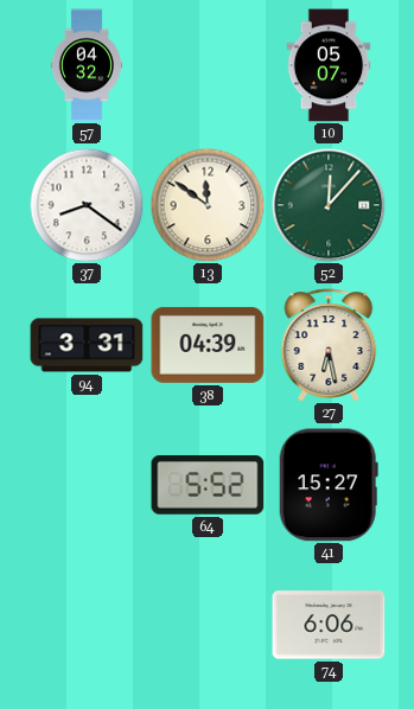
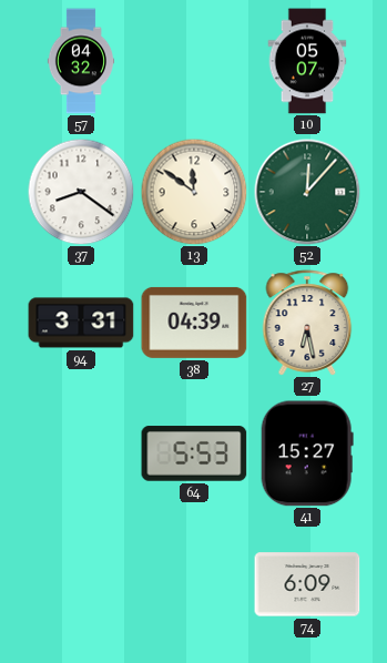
64: 5:52 -> 5:53 (194, 453)
74: 6:06 -> 6:09 (307, 584)
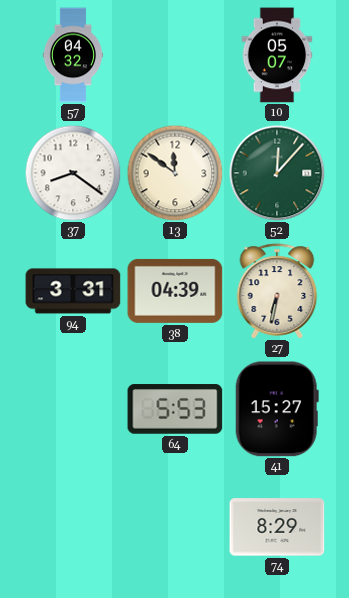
27: 6:28 -> 6:32 (277, 291)
74: 6:09 -> 8:29 (277, 527)
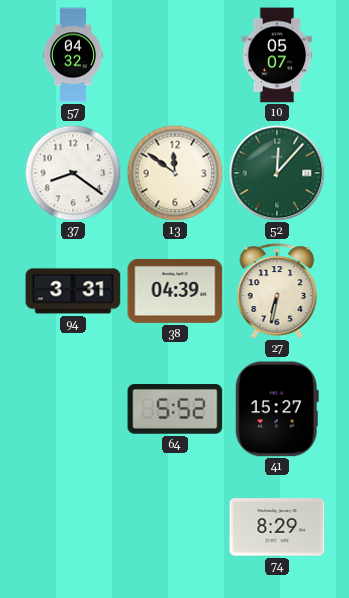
64: 5:53 -> 5:52 (175, 409)
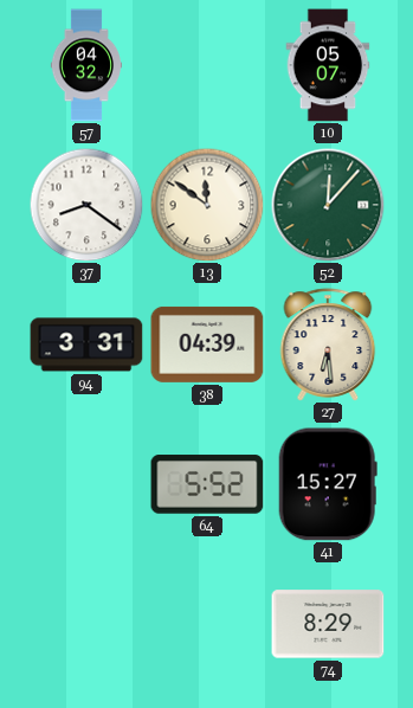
27: 6:32 -> 6:29 (328, 345)
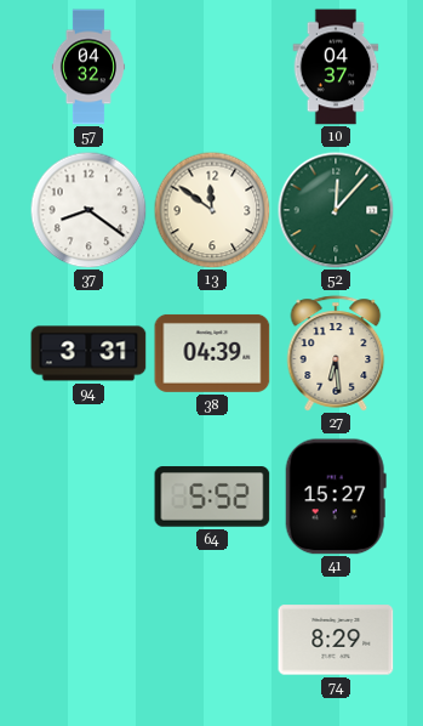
10: 05:07 -> 04:37 (336, 67)
